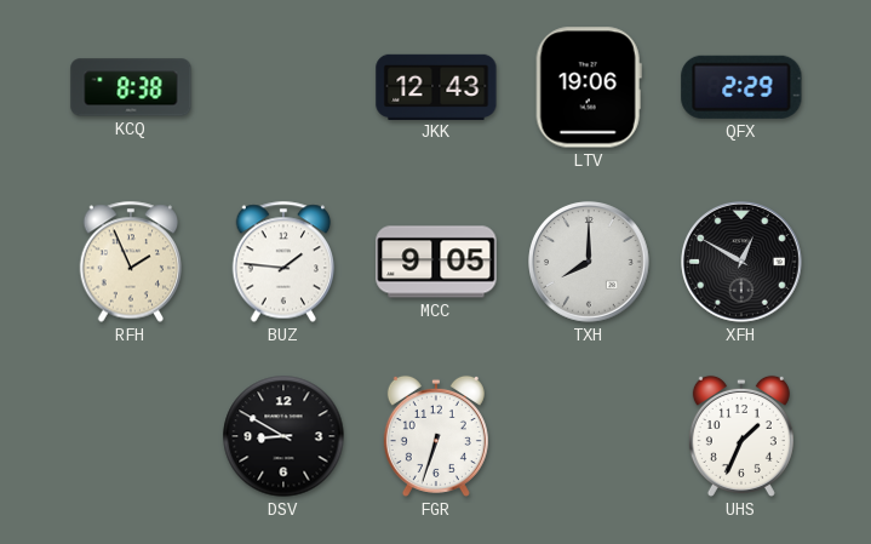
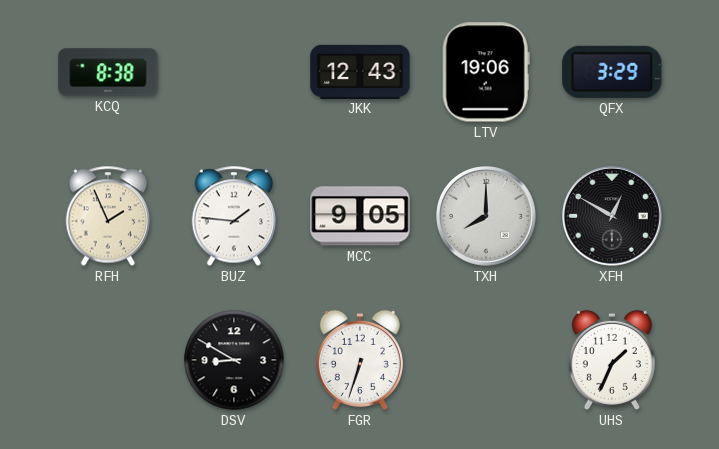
QFX: 2:29 -> 3:29 (612, 72)
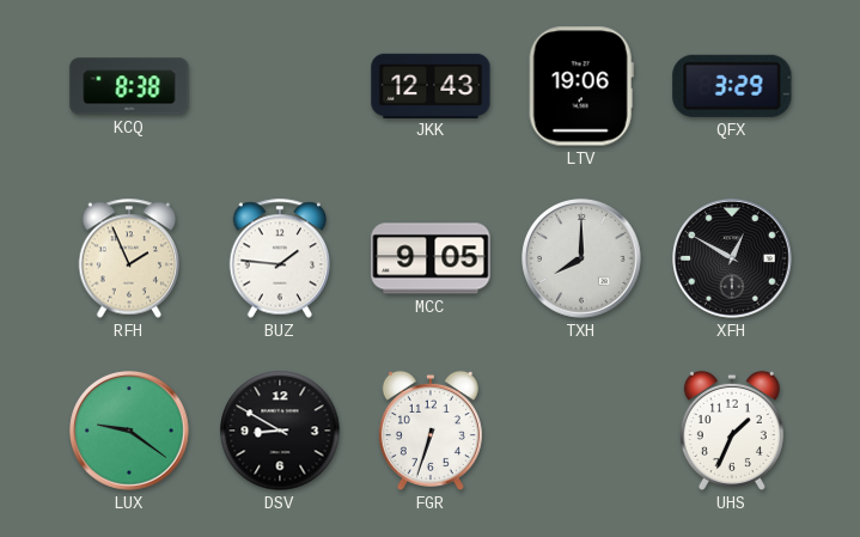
LUX: none -> 9:21 (129, 431)
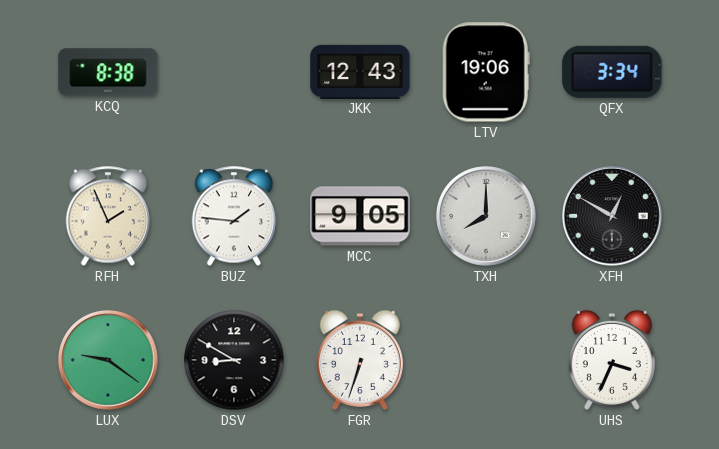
QFX: 3:29 -> 3:34 (612, 72)
UHS: 1:34 -> 3:34 (612, 360)
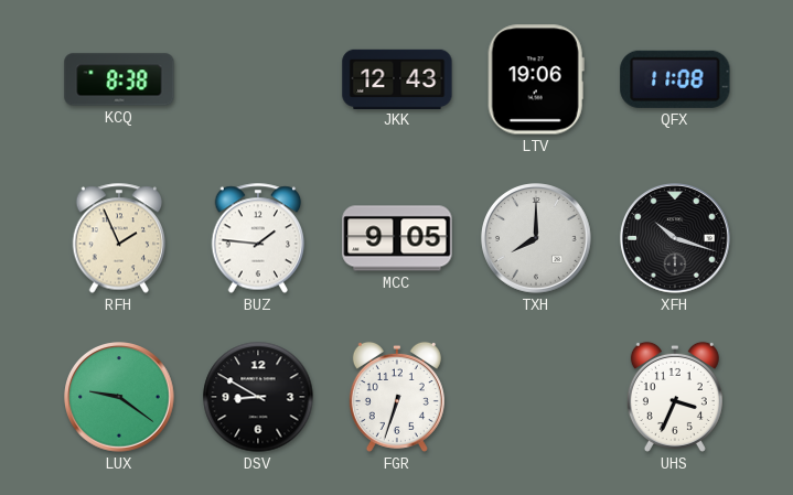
QFX: 3:34 -> 11:08 (675, 79)
XFH: 12:50 -> 10:18 (675, 238)
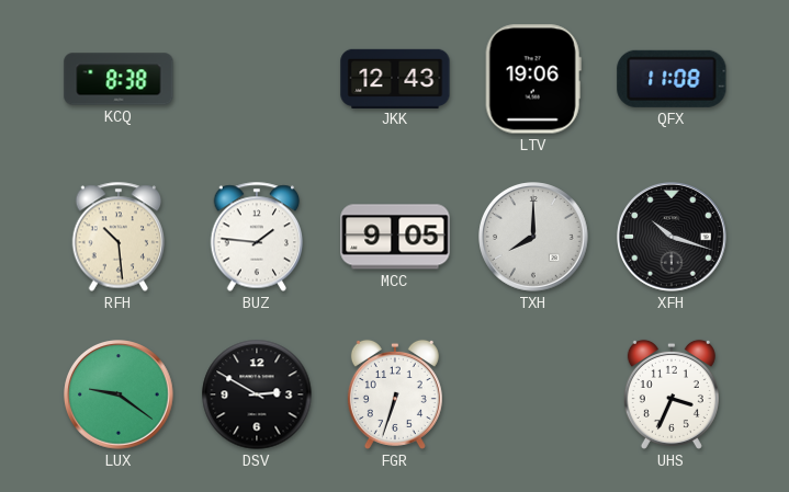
RFH: 1:56 -> 10:29 (119, 237)
DSV: 8:50 -> 2:50 (257, 394)
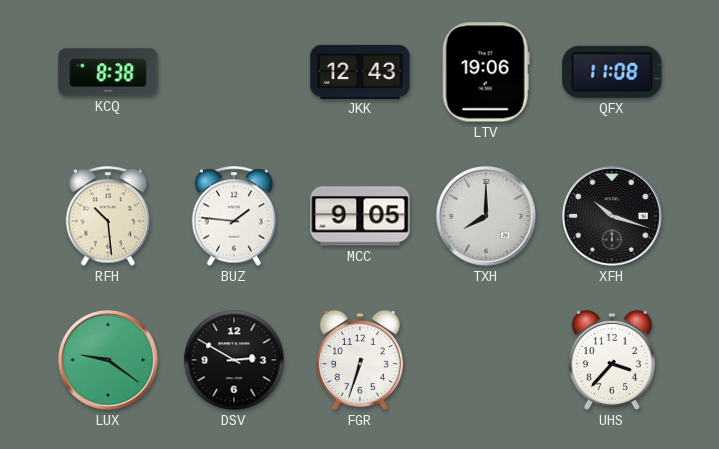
UHS: 3:34 -> 3:37 (612, 360)
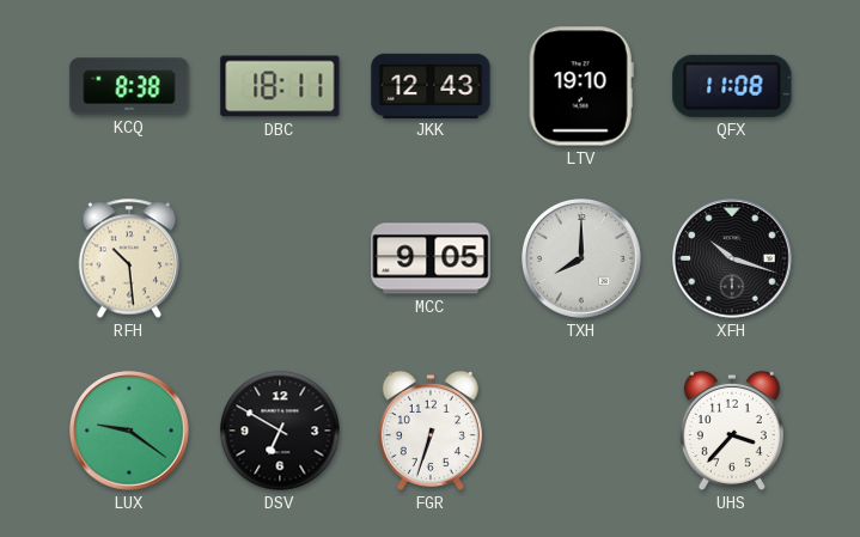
DBC: none -> 18:11 (280, 86)
LTV: 19:06 -> 19:10 (581, 86)
BUZ: 1:46 -> none (234, 216)
DSV: 2:50 -> 6:50 (280, 431)
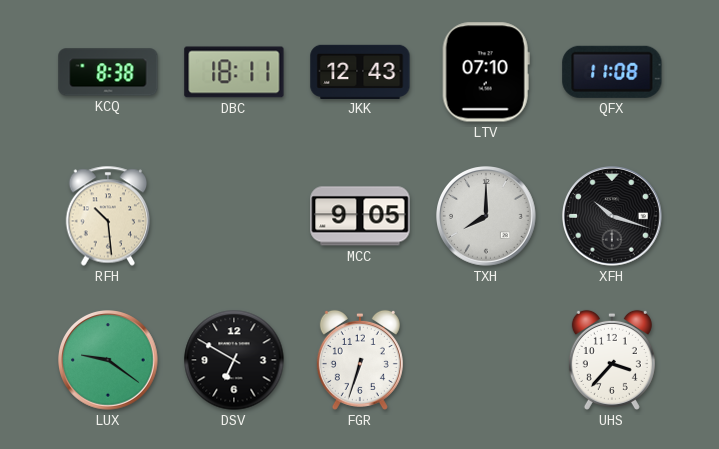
LTV: 19:10 -> 07:10 (486, 72)
